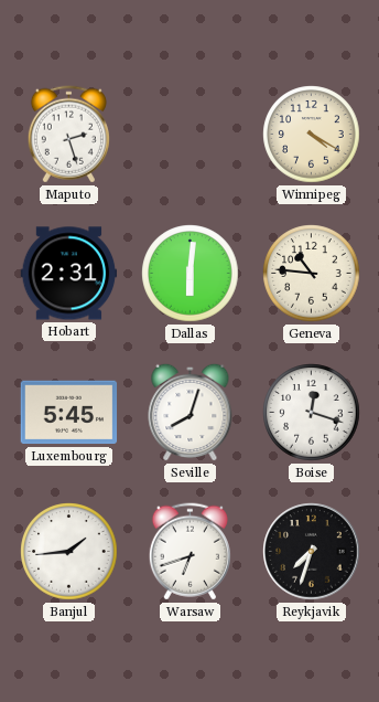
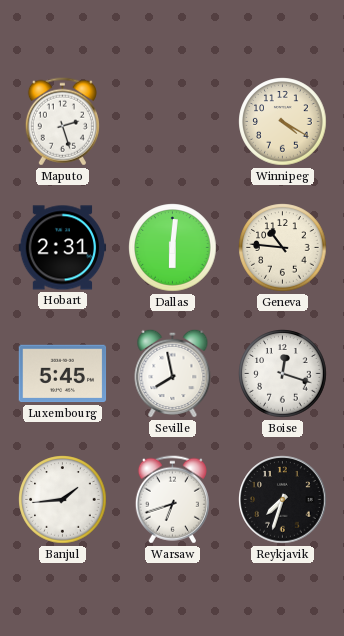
Seville: 8:03 -> 7:58 (173, 373)
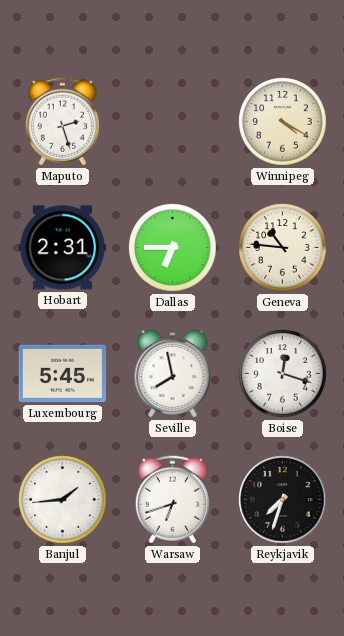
Dallas: 6:01 -> 6:45 (173, 248)
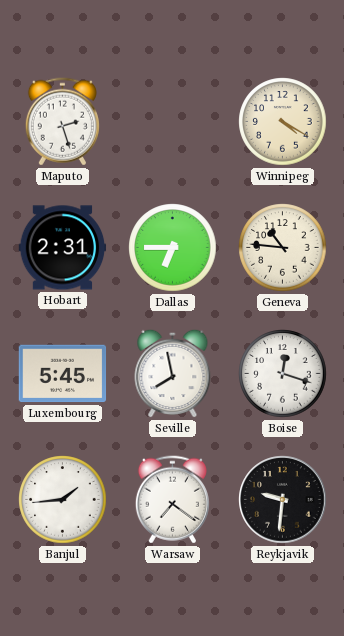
Warsaw: 6:42 -> 7:21 (172, 500)
Reykjavik: 7:33 -> 9:31 (283, 500)
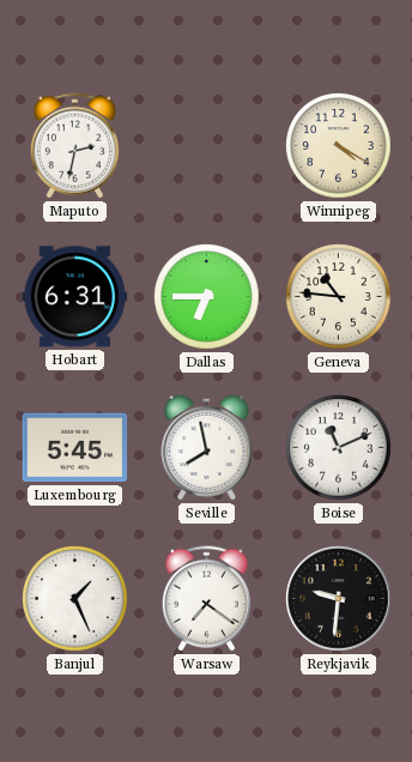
Maputo: 2:27 -> 2:32 (74, 146)
Hobart: 2:31 -> 6:31 (75, 297)
Boise: 12:18 -> 11:11 (339, 448)
Banjul: 1:44 -> 1:26 (75, 599)
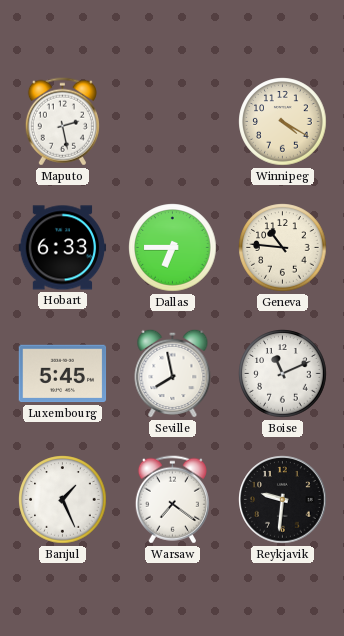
Maputo: 2:32 -> 2:28 (62, 122)
Hobart: 6:31 -> 6:33 (63, 248)
